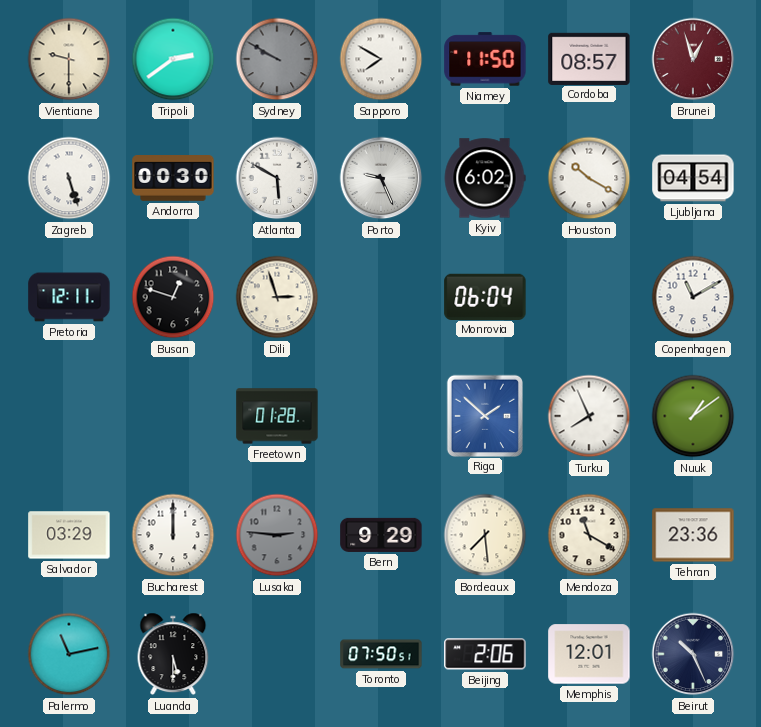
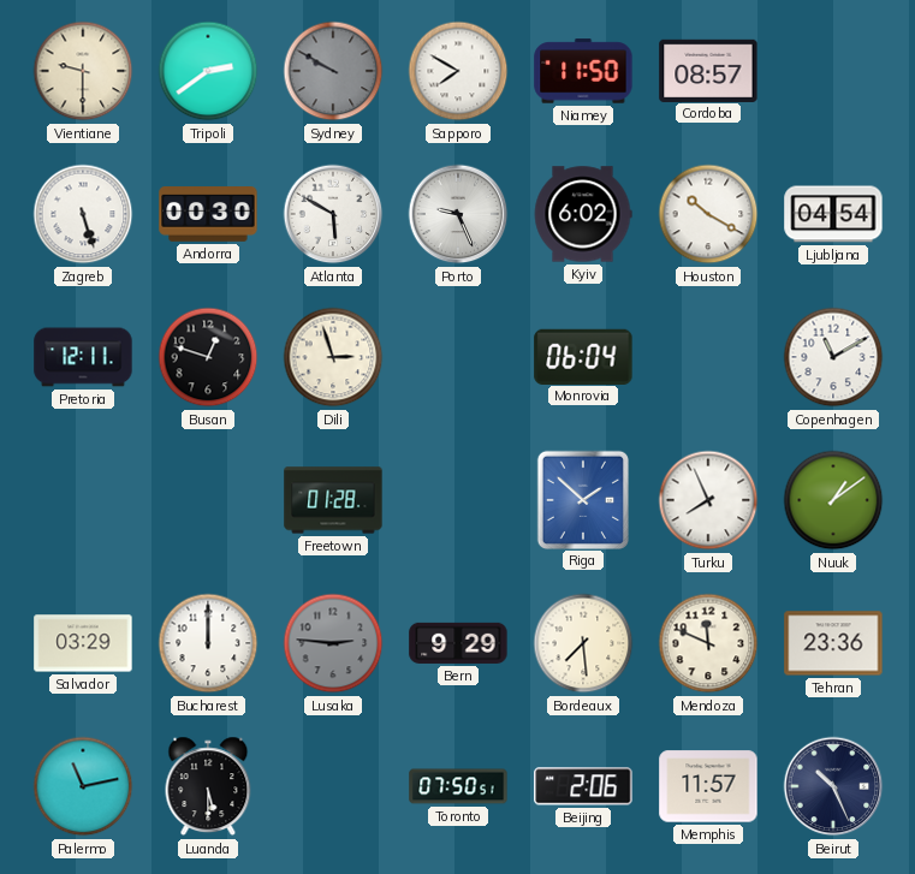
Brunei: 12:57 -> none (693, 59)
Mendoza: 11:20 -> 11:49 (708, 643)
Memphis: 12:01 -> 11:57 (708, 786)
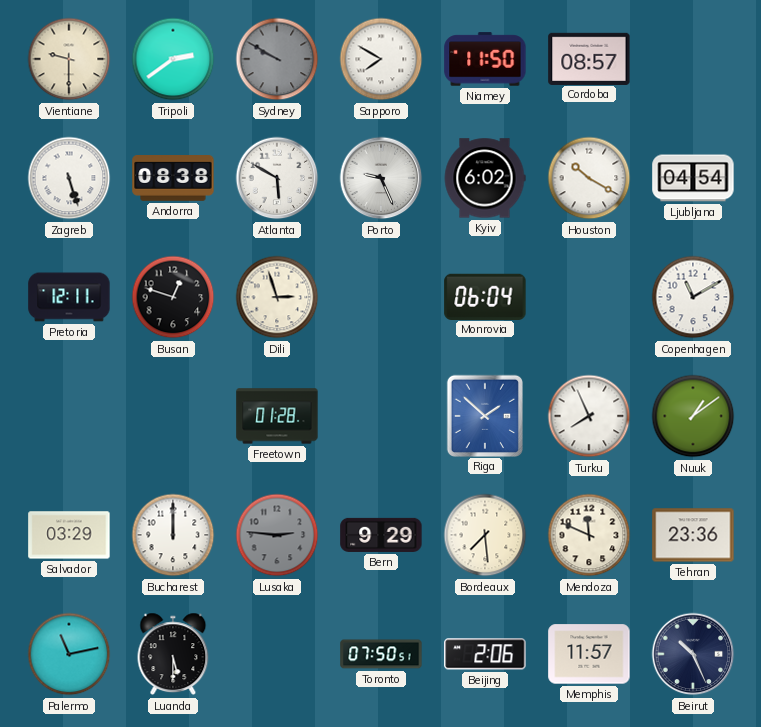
Andorra: 00:30 -> 08:38 (173, 179)
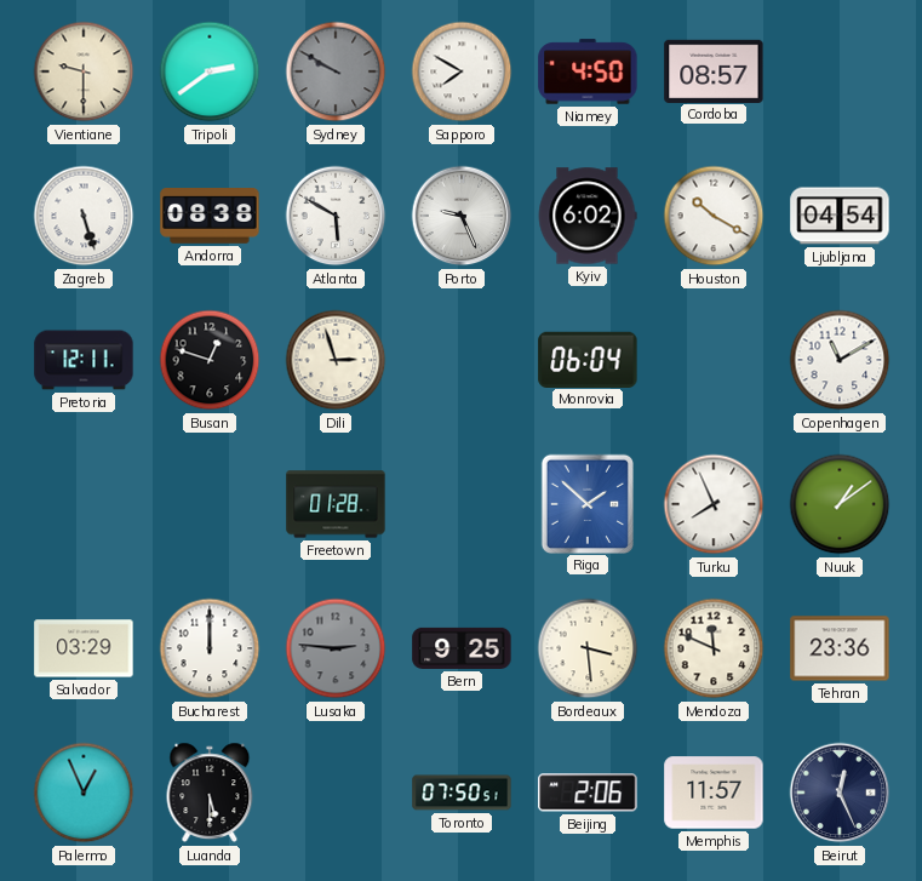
Niamey: 11:50 -> 4:50 (588, 71)
Bern: 9:29 -> 9:25 (462, 648)
Bordeaux: 7:29 -> 3:29 (588, 648)
Palermo: 11:13 -> 12:56 (84, 793)
Beirut: 10:26 -> 12:26 (840, 793)
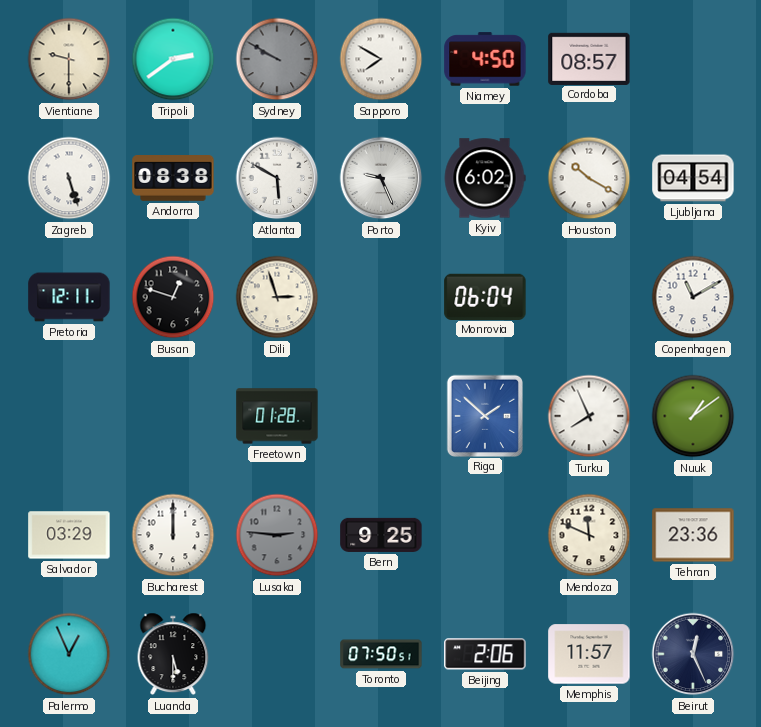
Bordeaux: 3:29 -> none (588, 648)
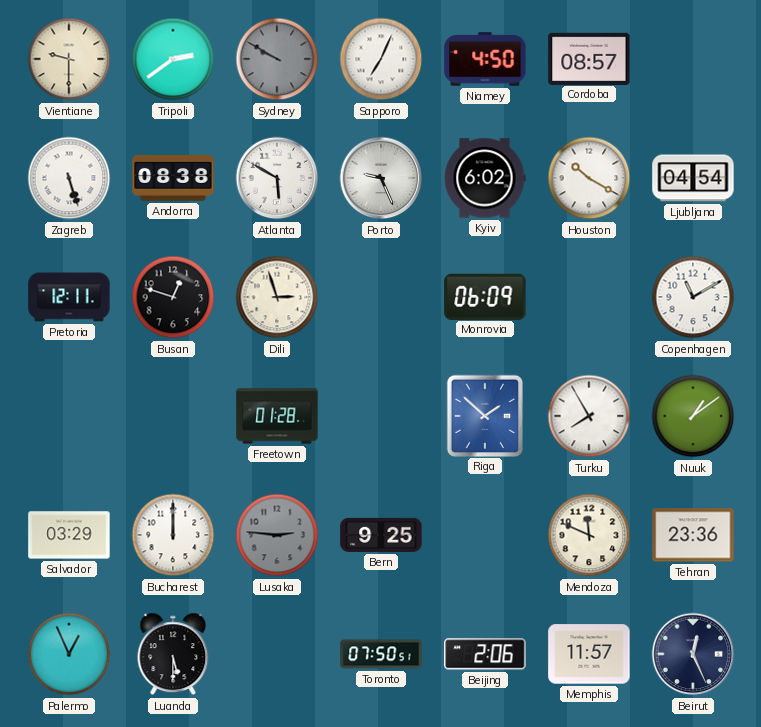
Sapporo: 7:50 -> 7:04 (381, 59)
Monrovia: 06:04 -> 06:09 (485, 296)
Turku: 7:56 -> 7:55 (589, 416)
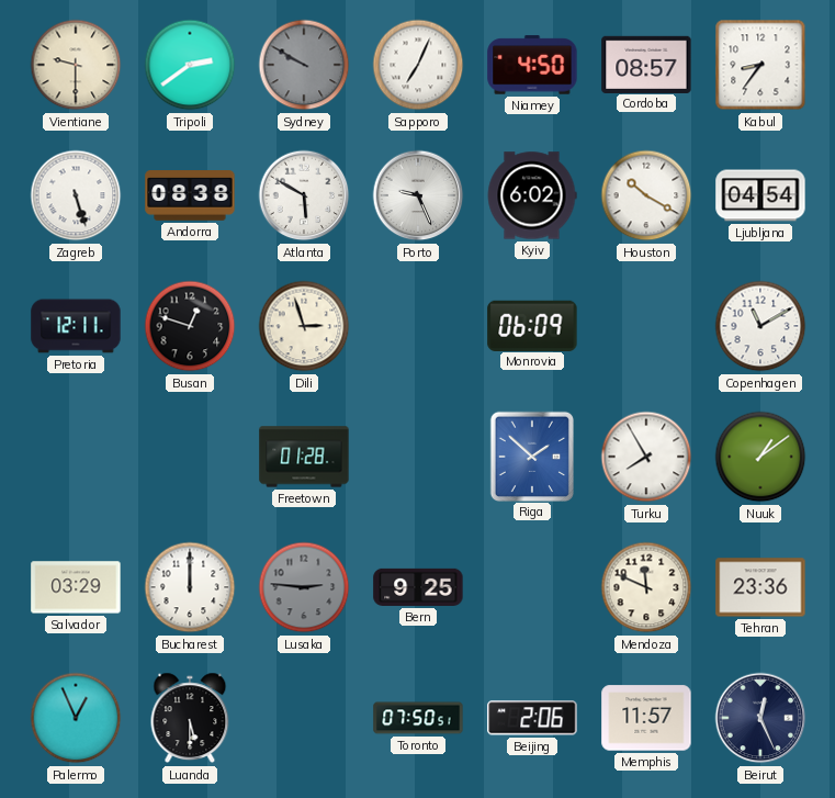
Kabul: none -> 8:36 (760, 65)
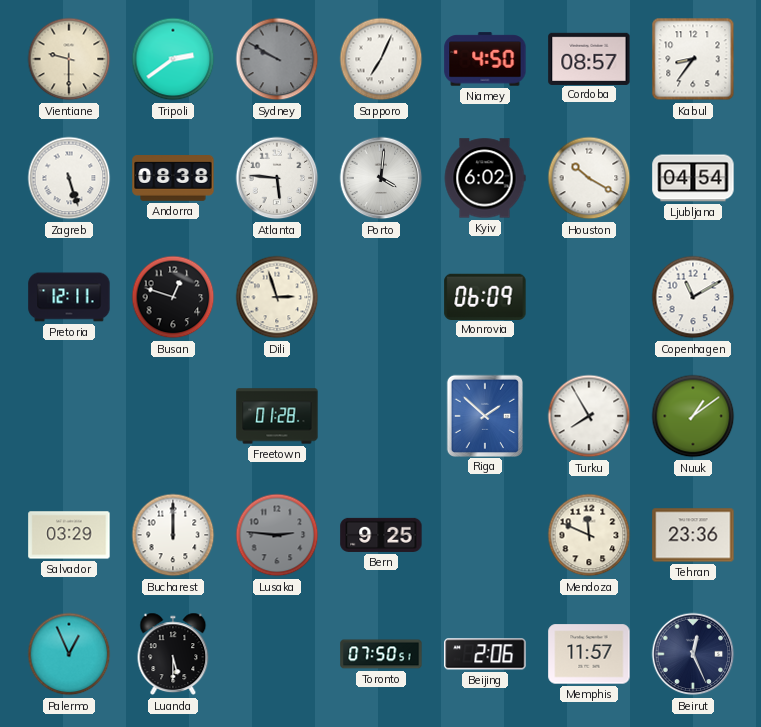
Atlanta: 5:50 -> 5:46 (277, 178)
Porto: 9:26 -> 4:01 (381, 178)
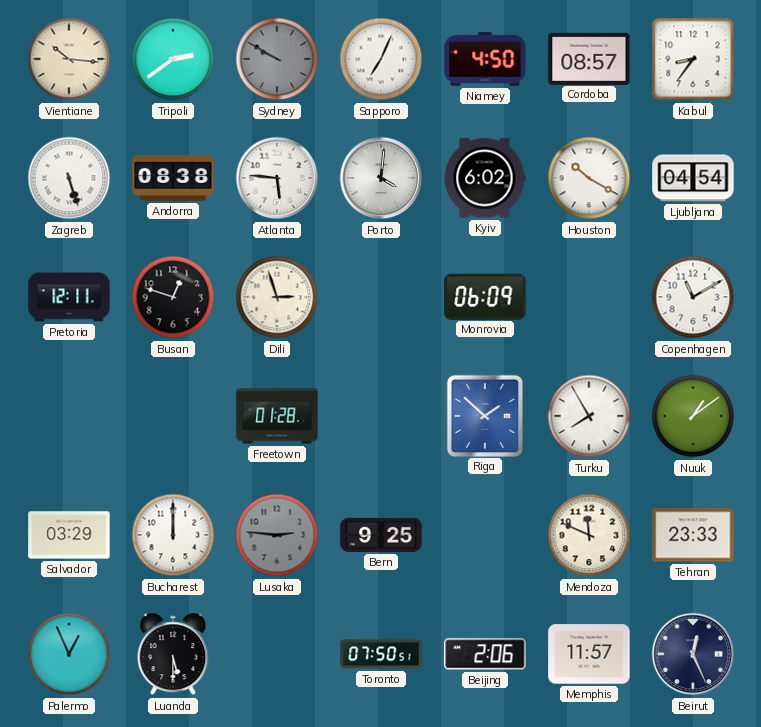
Vientiane: 9:30 -> 10:16 (69, 59)
Tehran: 23:36 -> 23:33 (693, 535)
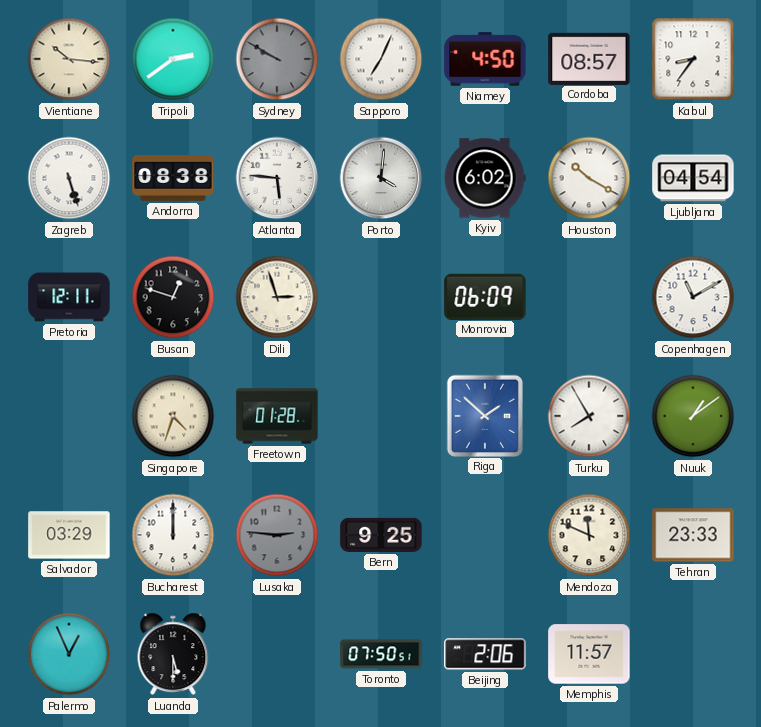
Singapore: none -> 4:33 (173, 416)
Beirut: 12:26 -> none (693, 654)
